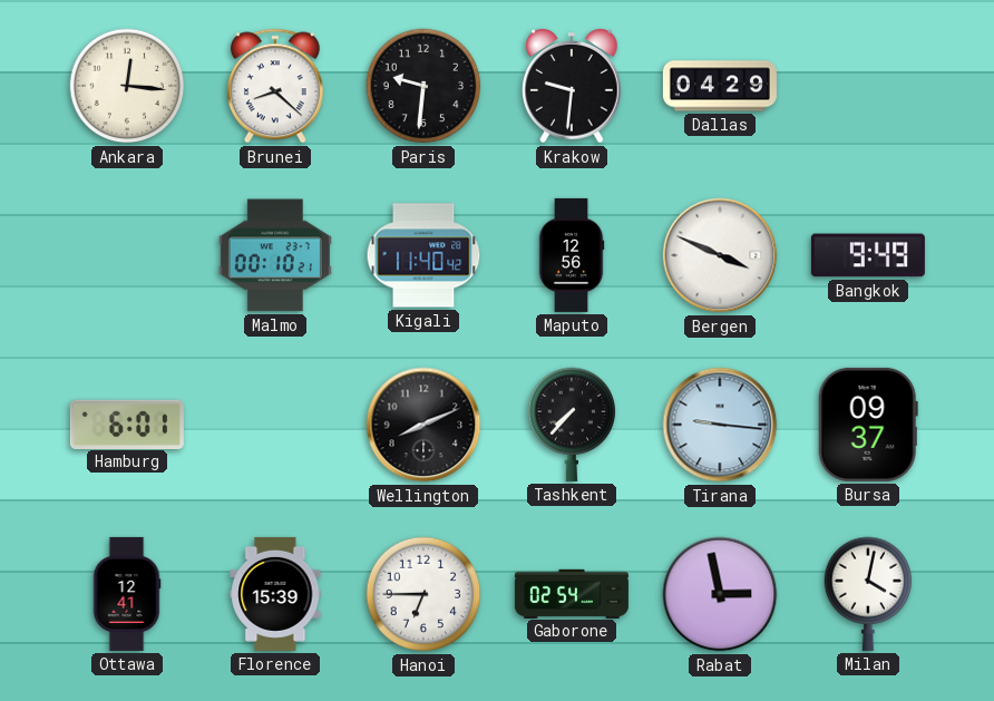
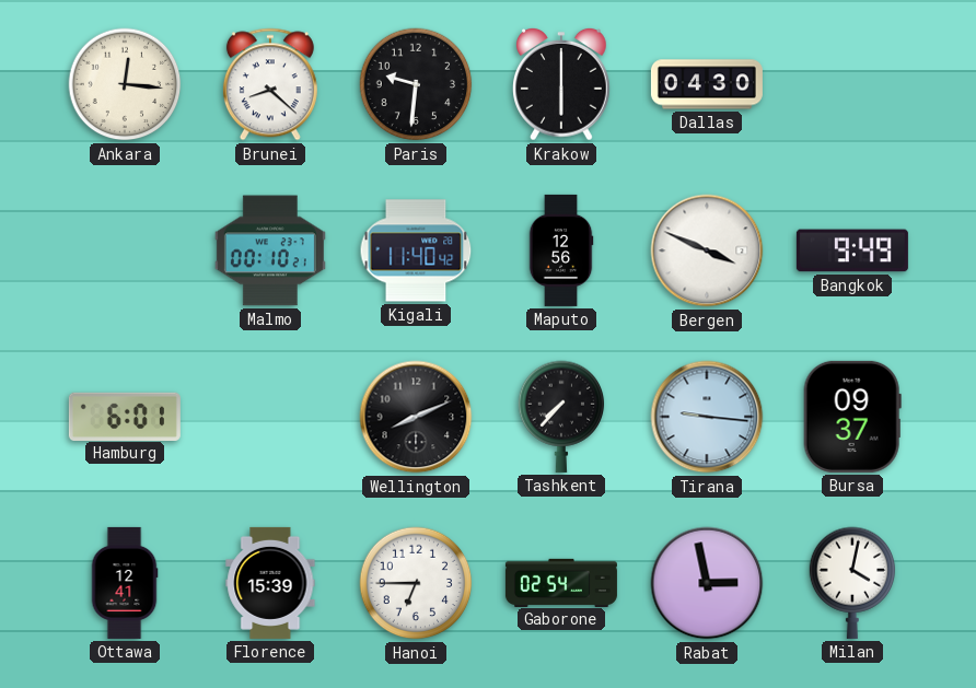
Krakow: 9:31 -> 6:00 (561, 84)
Dallas: 04:29 -> 04:30 (707, 84)
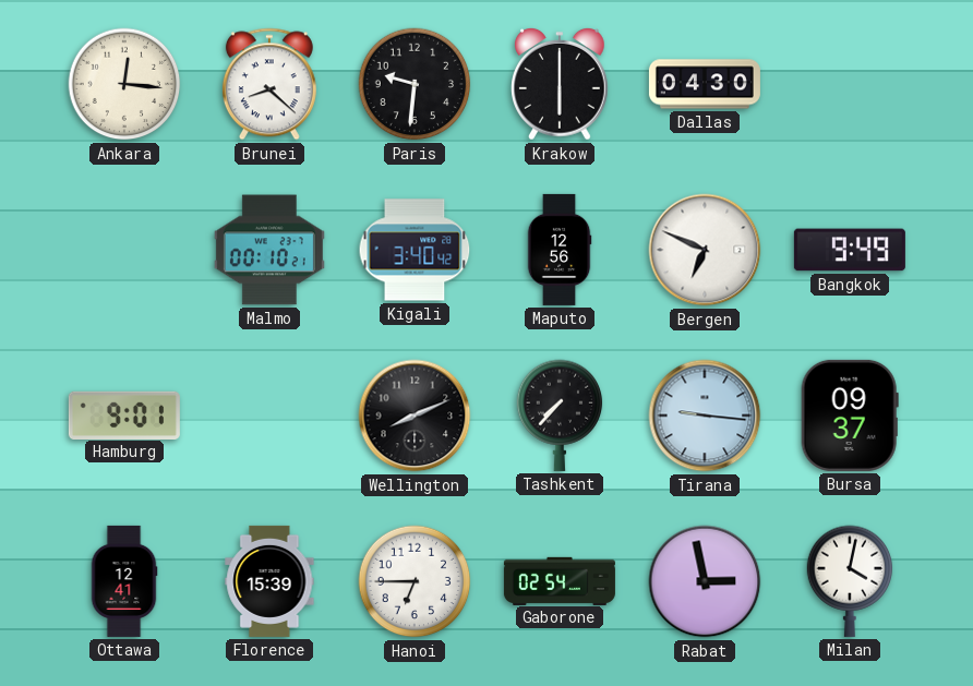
Kigali: 11:40 -> 3:40 (415, 250)
Bergen: 3:49 -> 6:49 (705, 250)
Hamburg: 6:01 -> 9:01 (124, 414)
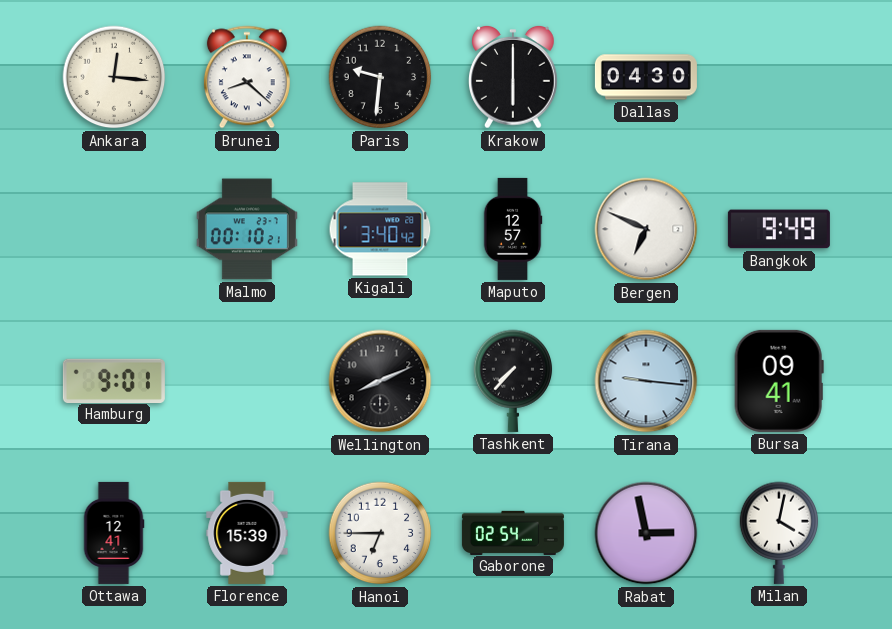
Maputo: 12:56 -> 12:57 (513, 229)
Bursa: 09:37 -> 09:41 (779, 381)
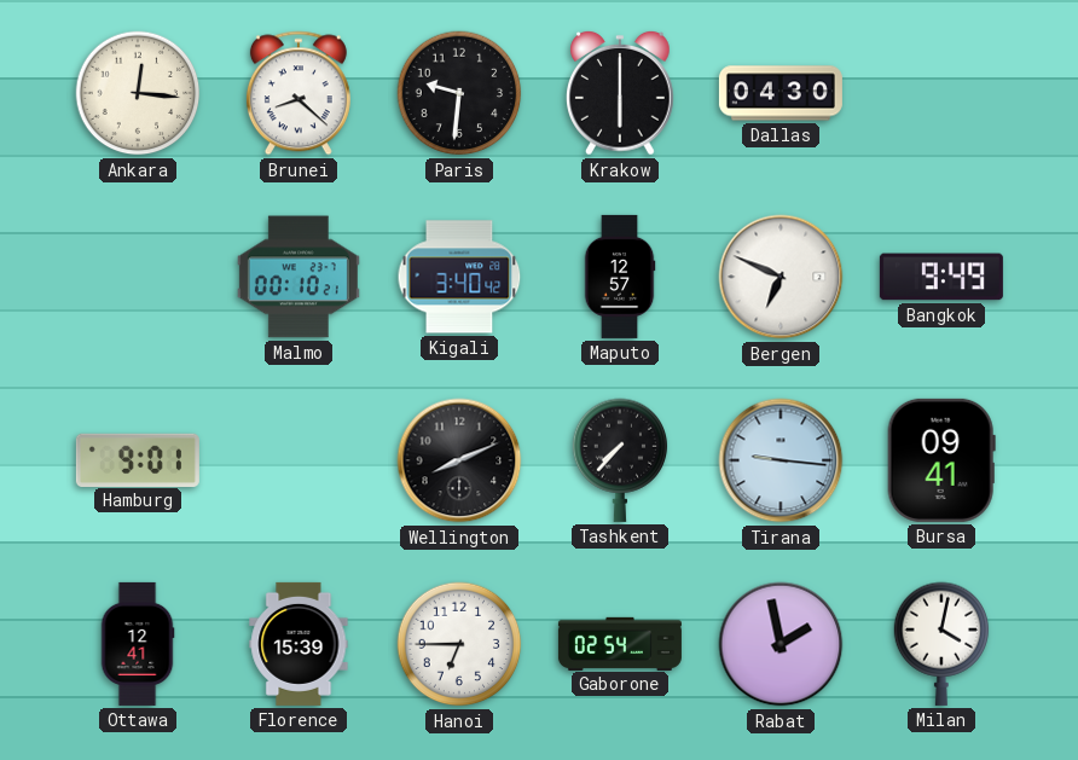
Rabat: 2:58 -> 1:58 (781, 644)
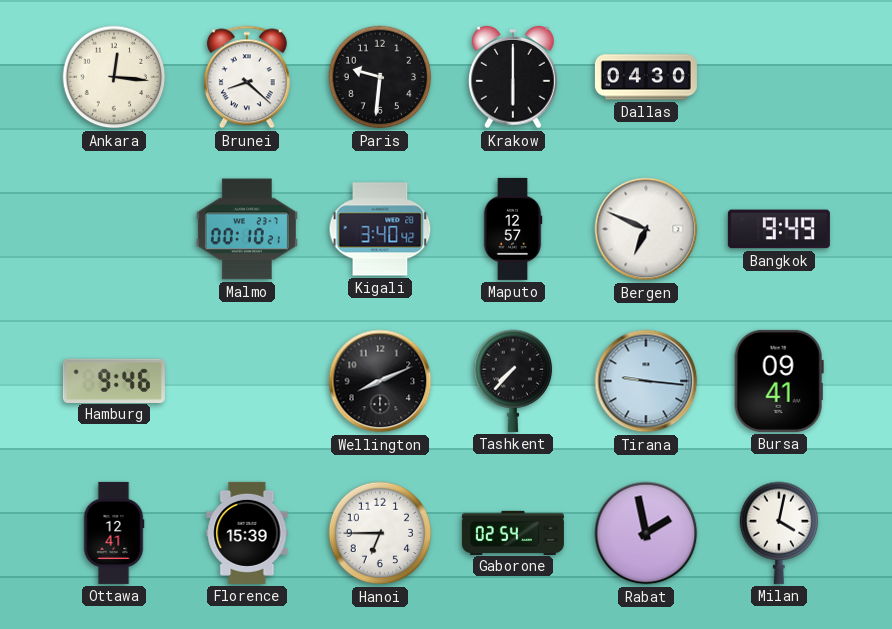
Hamburg: 9:01 -> 9:46 (114, 380)
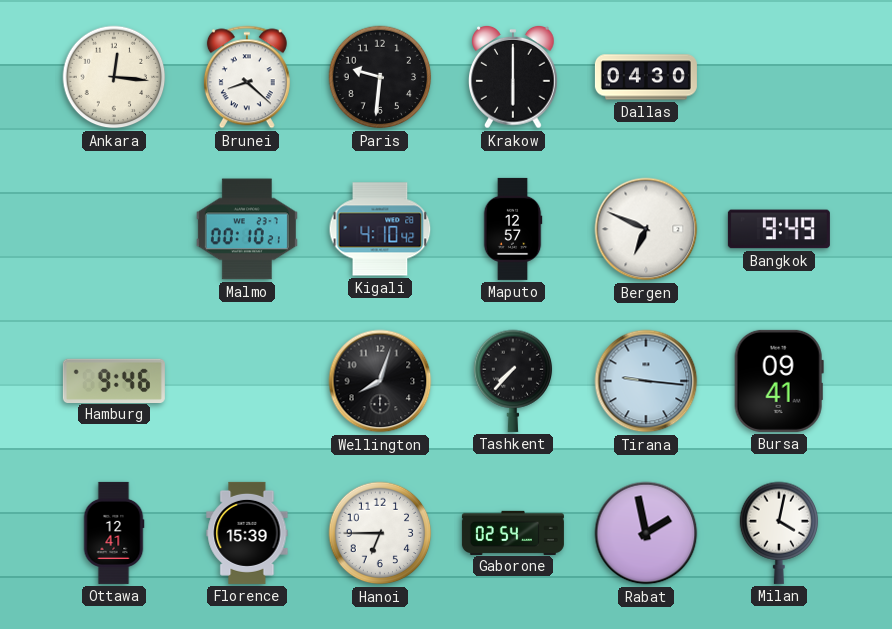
Kigali: 3:40 -> 4:10 (380, 229)
Wellington: 8:11 -> 8:03 (380, 381)
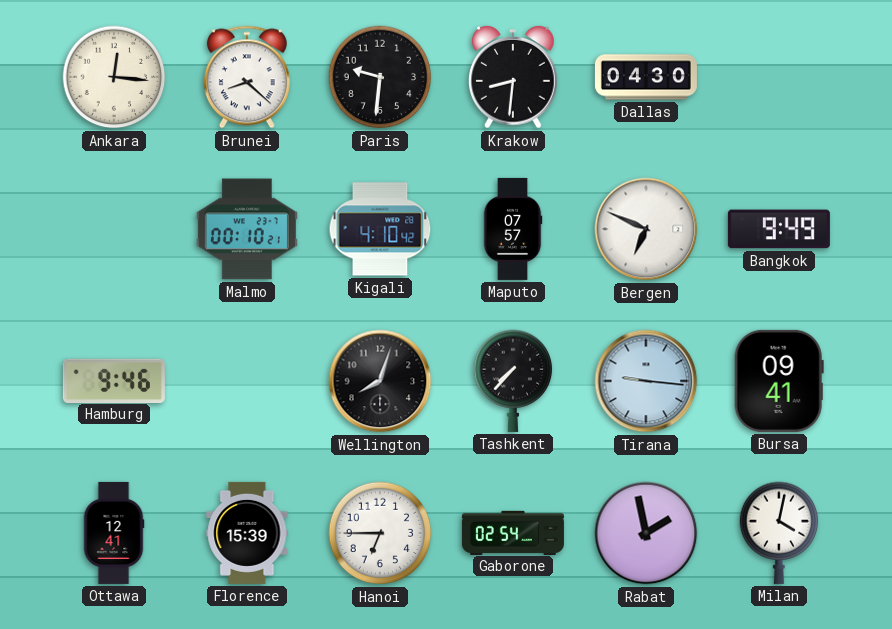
Krakow: 6:00 -> 8:31 (513, 77)
Maputo: 12:57 -> 07:57 (513, 229)
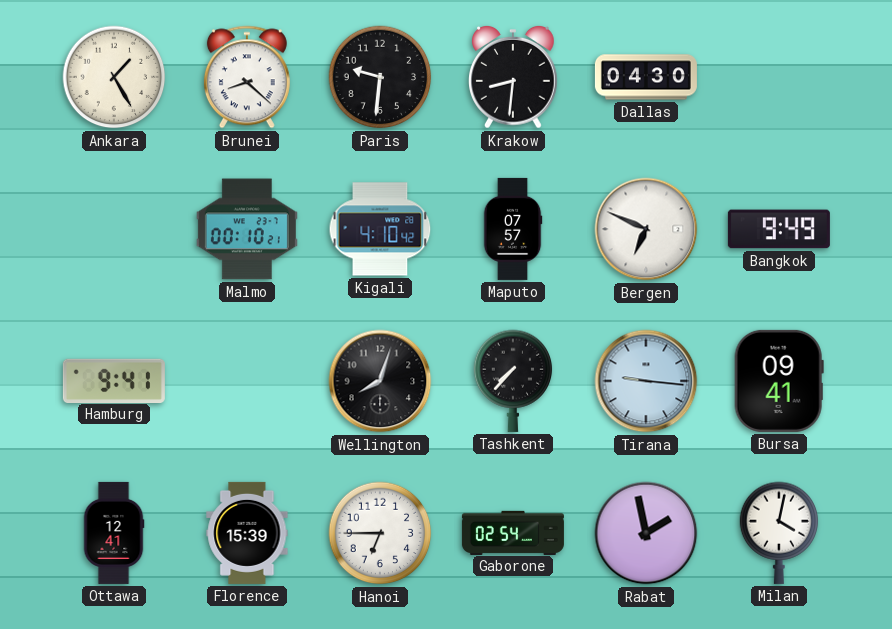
Ankara: 12:16 -> 1:25 (114, 77)
Hamburg: 9:46 -> 9:41 (114, 380)
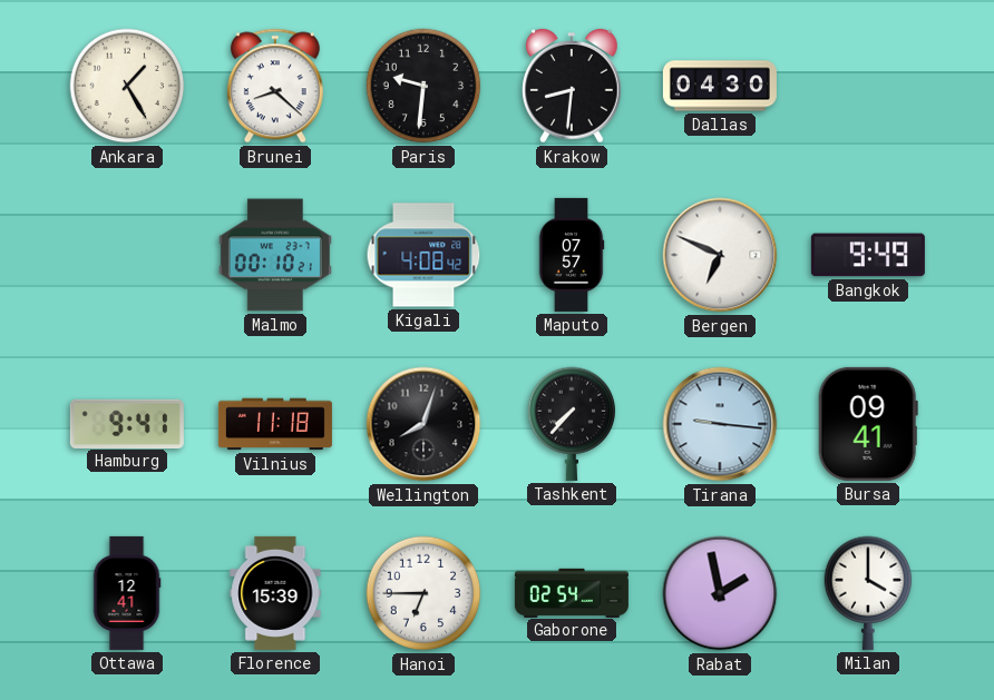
Kigali: 4:10 -> 4:08 (423, 255)
Vilnius: none -> 11:18 (275, 424)
Milan: 4:02 -> 4:00 (868, 593)
